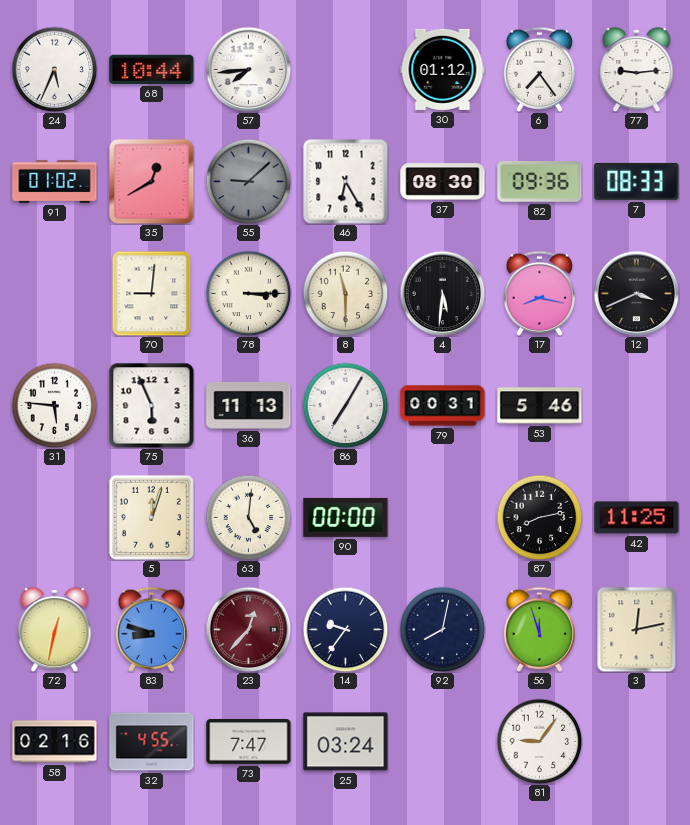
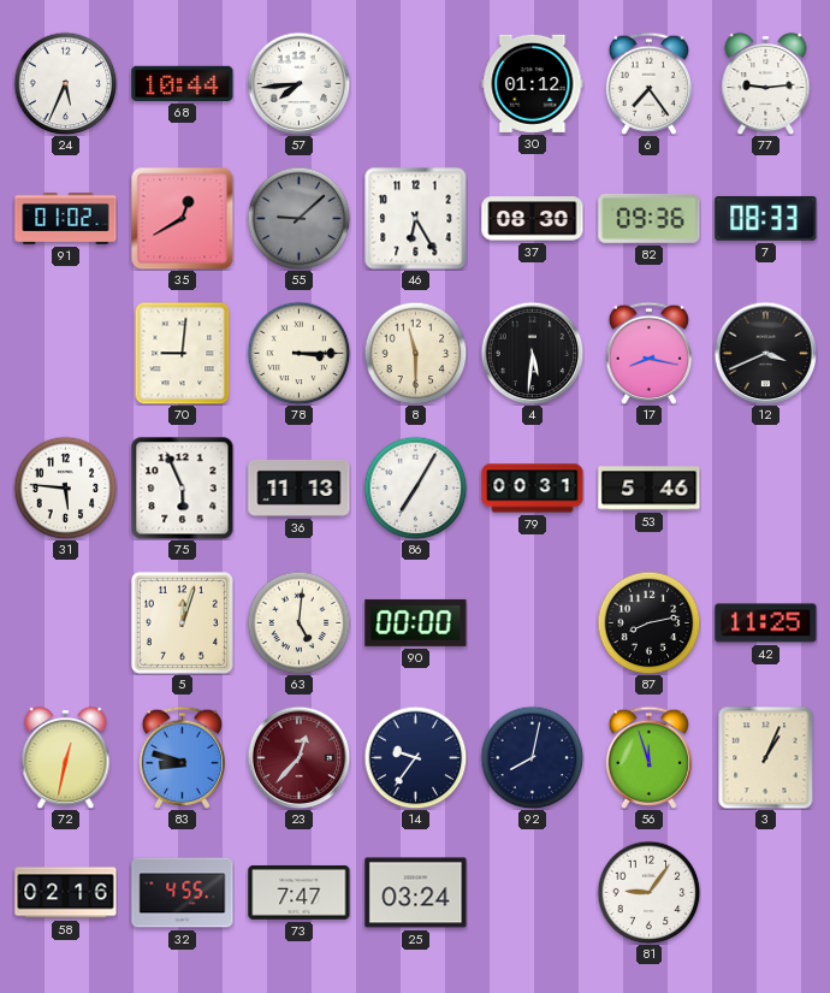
3: 12:13 -> 1:04 (766, 757)
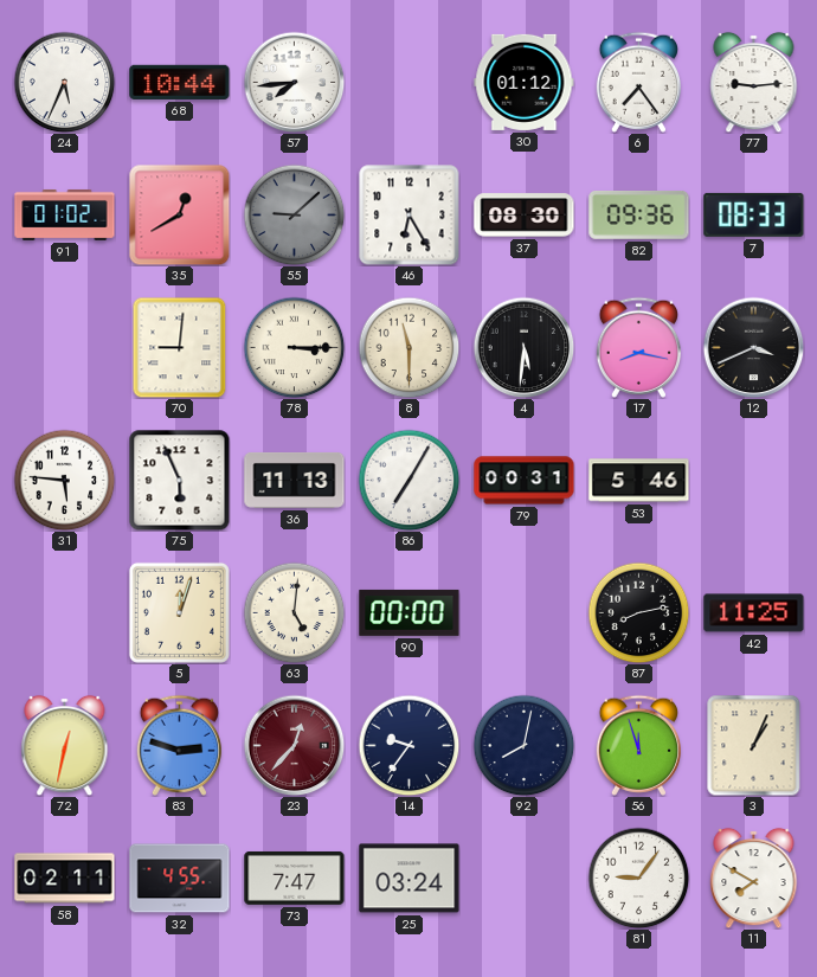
83: 8:48 -> 2:48 (179, 745)
58: 02:16 -> 02:11 (65, 879)
11: none -> 7:50 (754, 878)
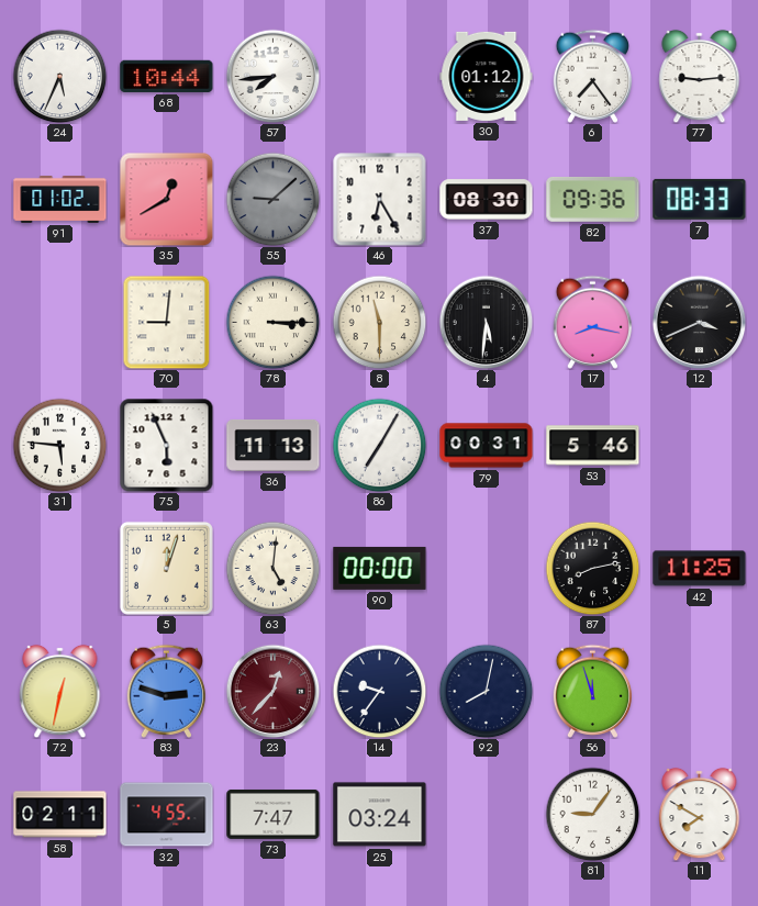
3: 1:04 -> none (754, 745)
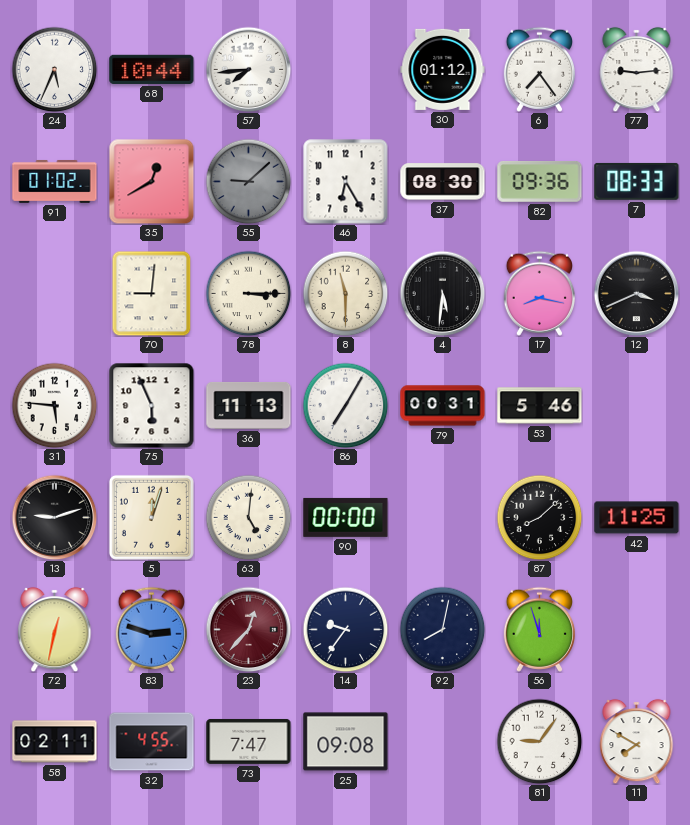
13: none -> 9:12 (54, 517)
87: 8:13 -> 8:08 (539, 517)
25: 03:24 -> 09:08 (346, 742)
